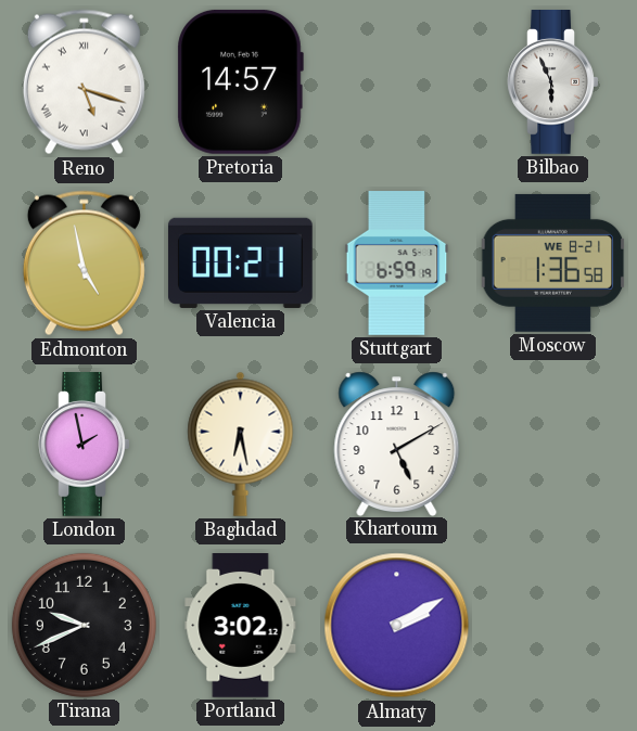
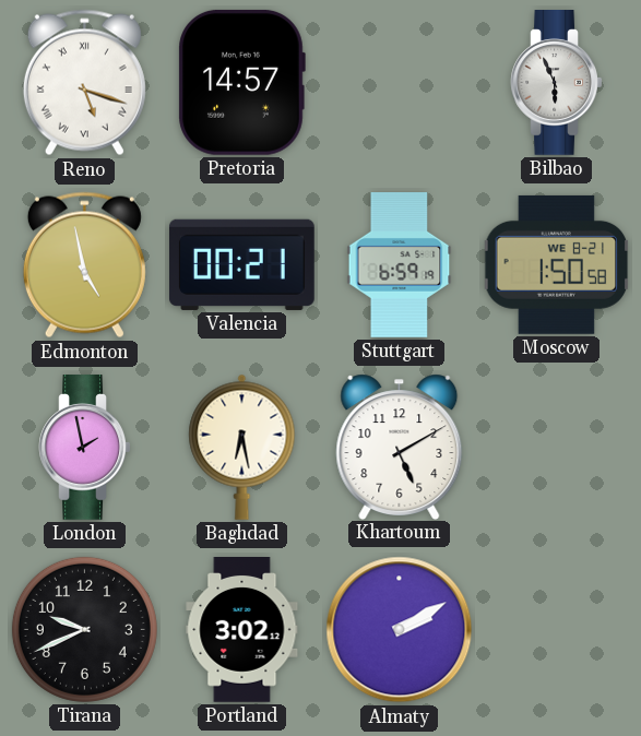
Moscow: 1:36 -> 1:50 (557, 264)
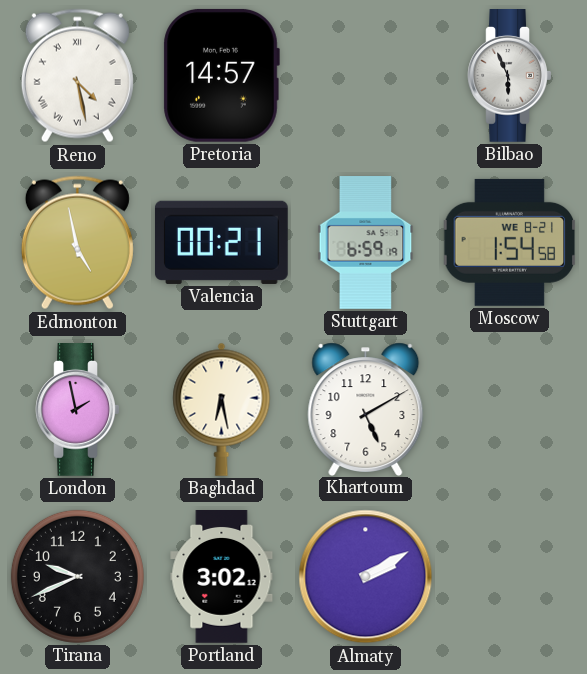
Reno: 5:18 -> 4:28 (77, 76)
Moscow: 1:50 -> 1:54 (510, 242)
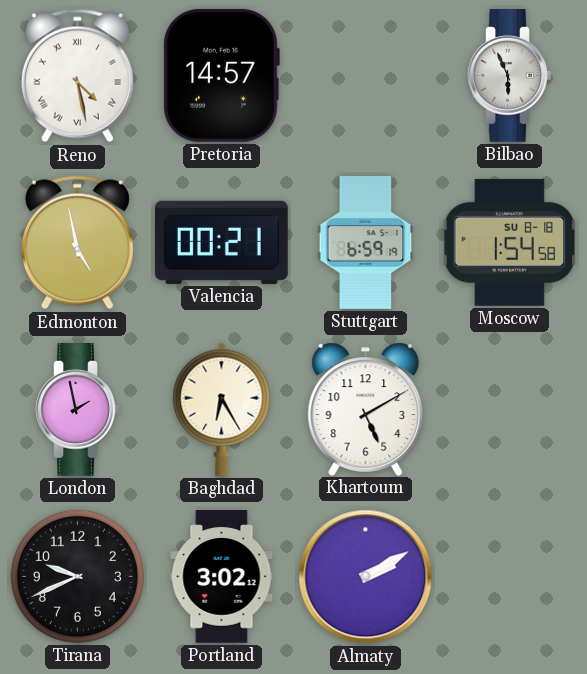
Moscow date: WE 8-21 -> SU 8-18 (510, 242)
Baghdad: 6:28 -> 6:25 (222, 409)
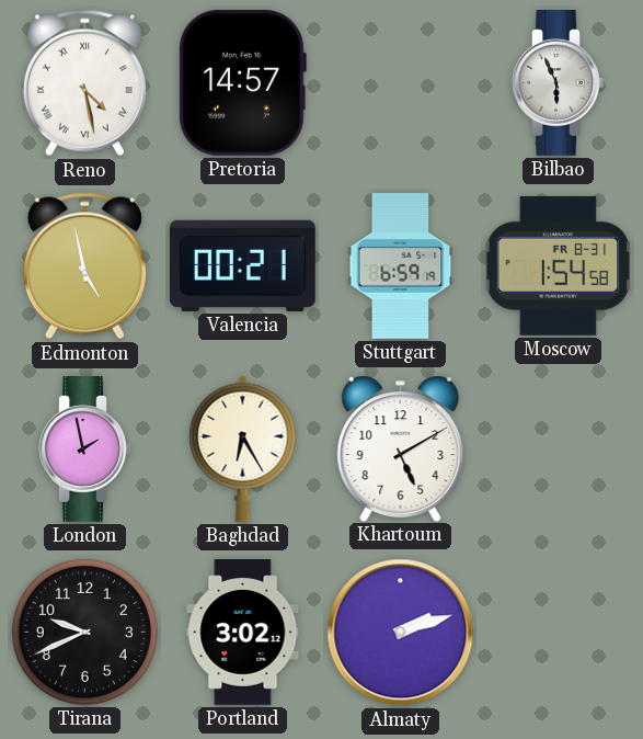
Moscow date: SU 8-18 -> FR 8-31 (559, 265)
Almaty: 2:10 -> 2:12 (401, 633)
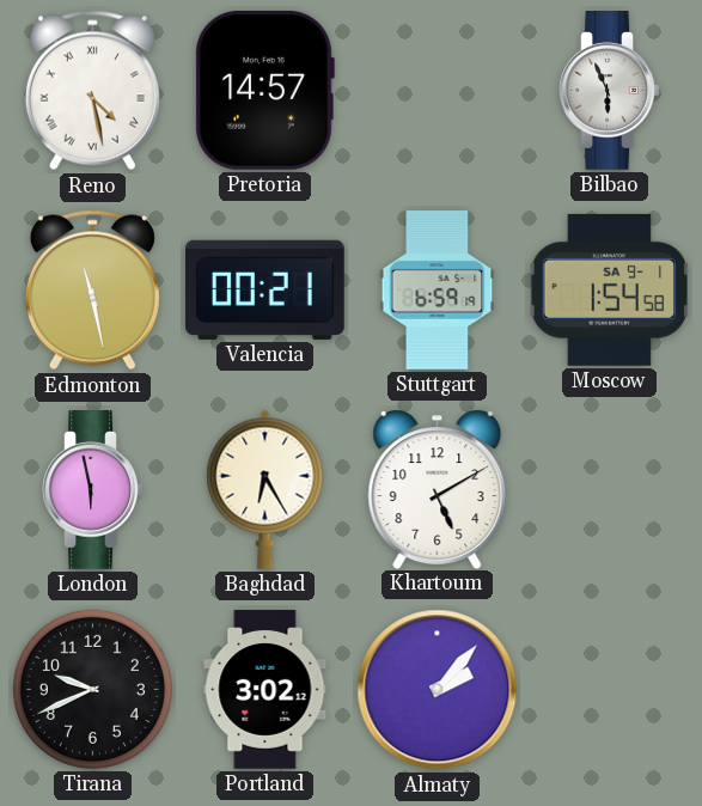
Edmonton: 4:58 -> 11:28 (92, 291)
Moscow date: FR 8-31 -> SA 9-1 (610, 289)
London: 1:58 -> 5:58 (93, 490)
Almaty: 2:12 -> 2:07 (438, 690)
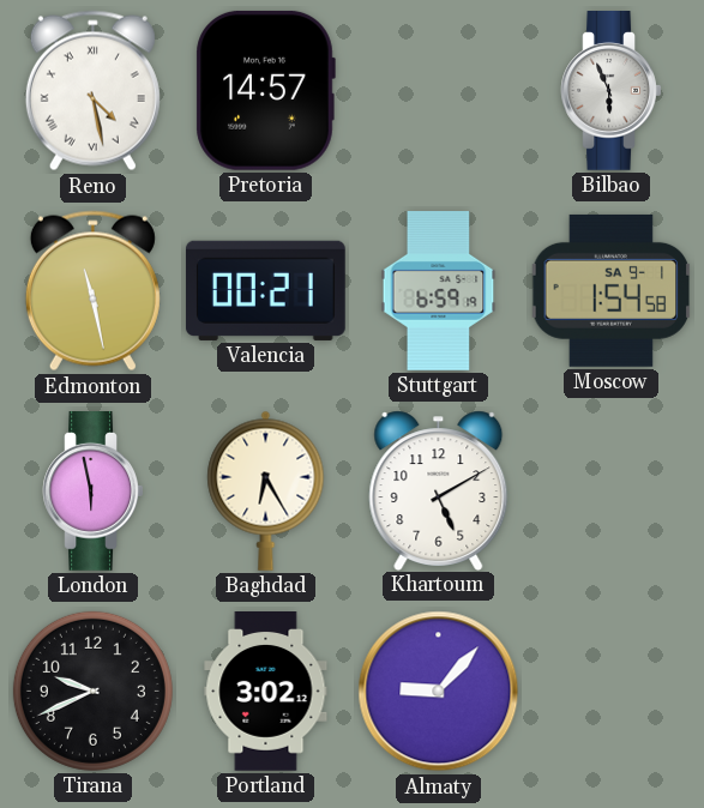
Almaty: 2:07 -> 9:07 (439, 692)
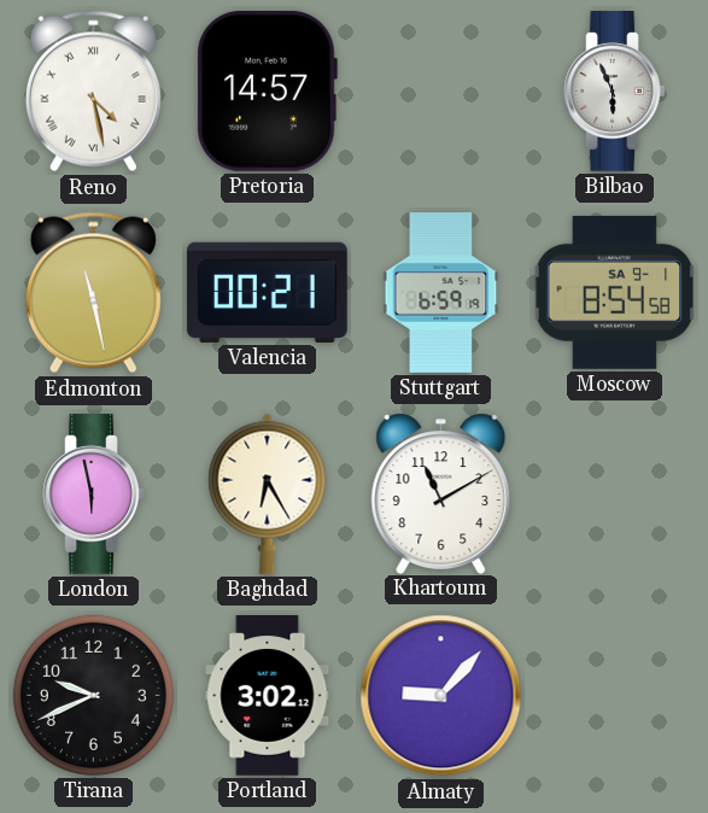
Moscow: 1:54 -> 8:54 (615, 292)
Khartoum: 5:10 -> 11:10 (441, 493)
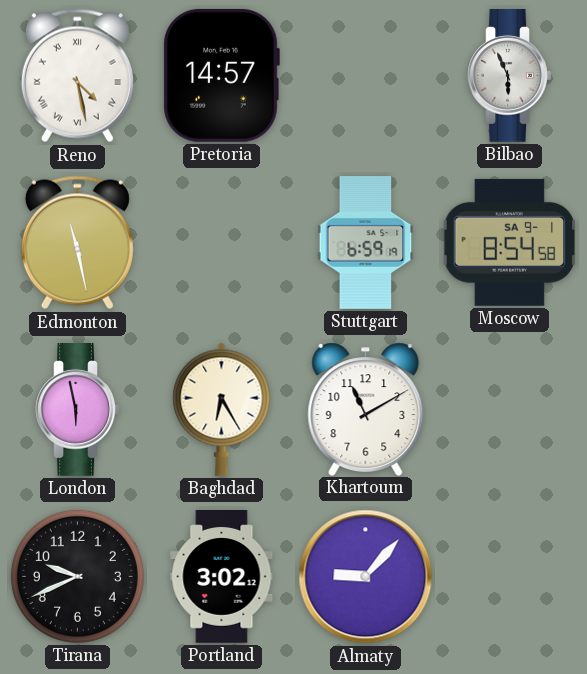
Valencia: 00:21 -> none (267, 292)
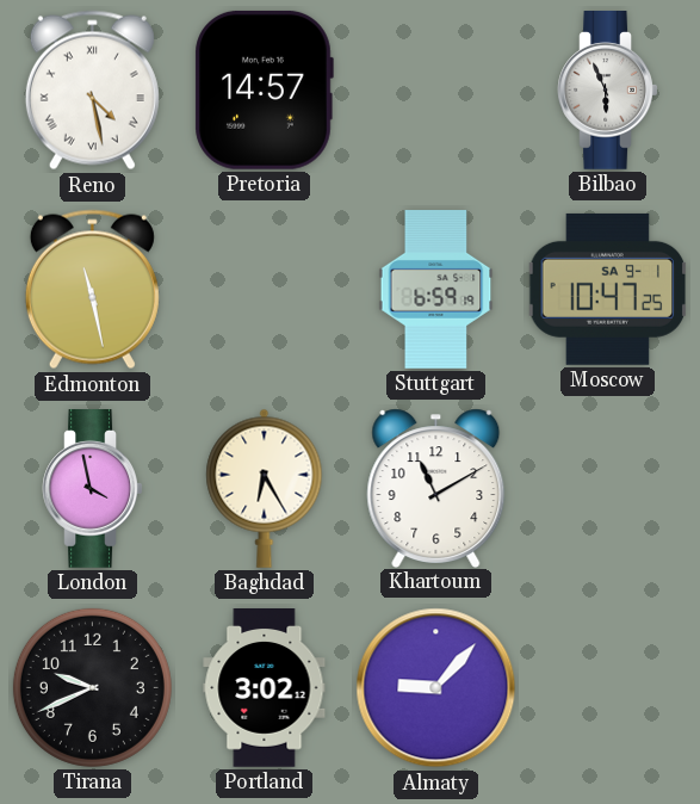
Moscow: 8:54 -> 10:47 (608, 289)
London: 5:58 -> 3:58 (93, 489)
